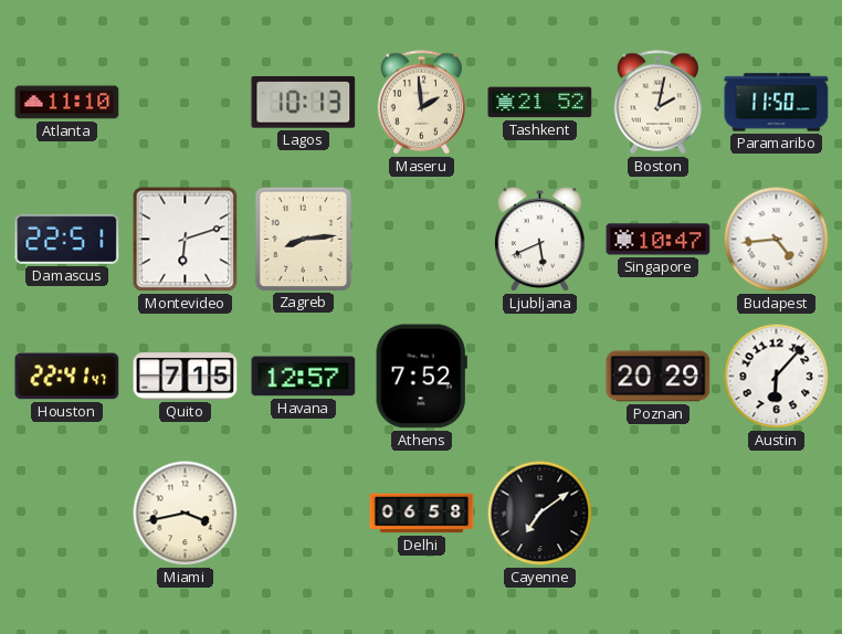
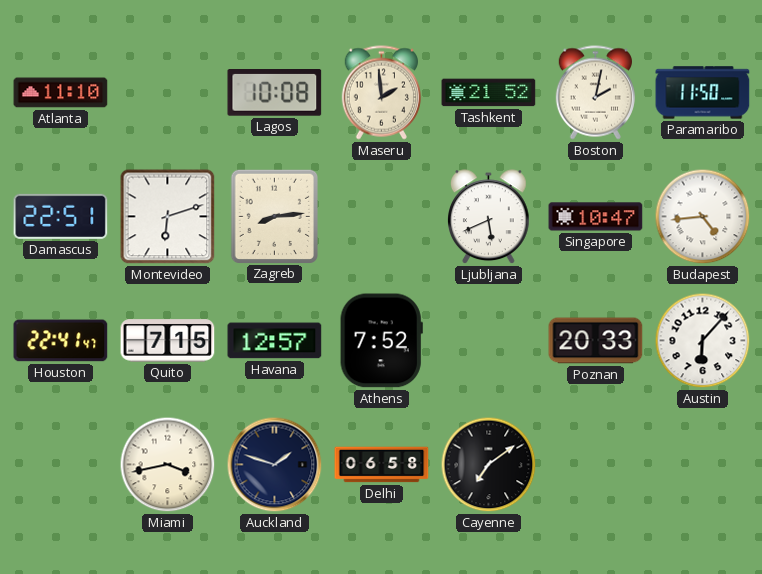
Lagos: 10:13 -> 10:08 (275, 93)
Poznan: 20:29 -> 20:33 (596, 341)
Auckland: none -> 1:48 (275, 465)
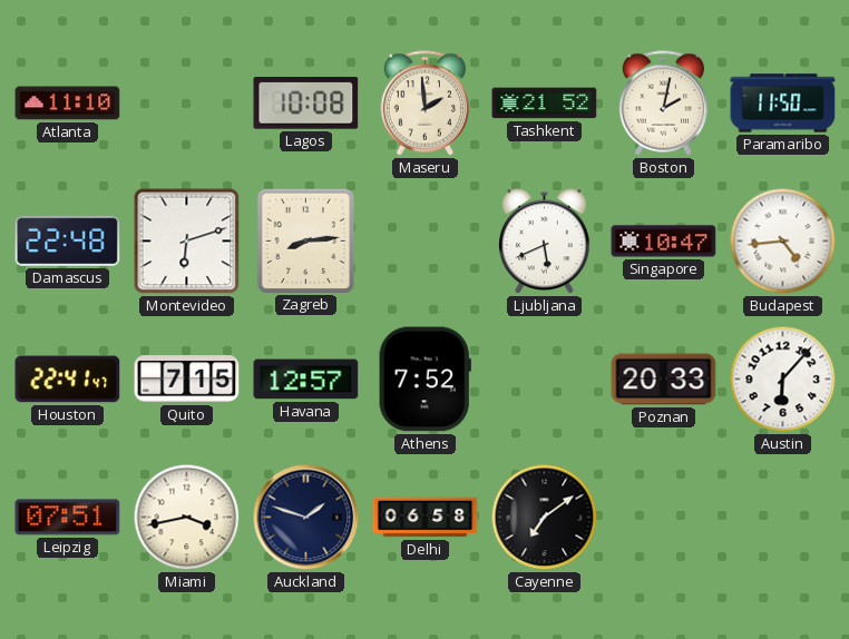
Damascus: 22:51 -> 22:48 (68, 240)
Leipzig: none -> 07:51 (68, 518)
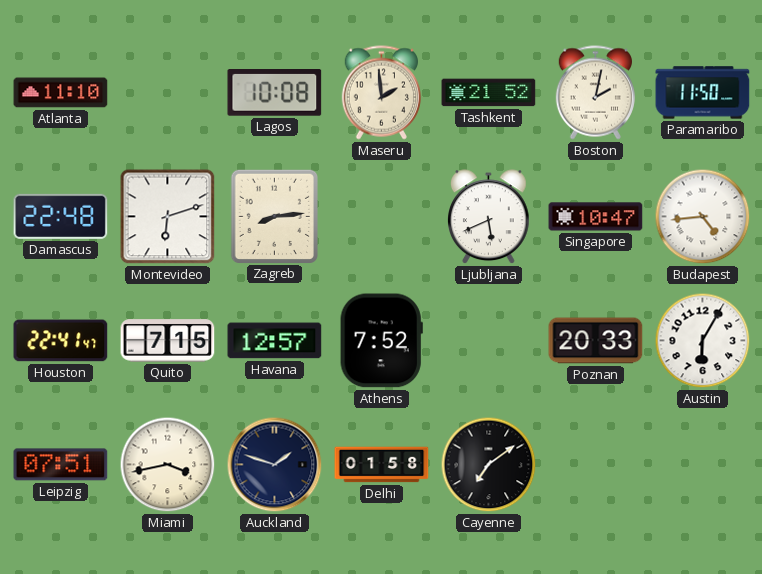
Austin: 6:07 -> 6:05 (703, 341)
Delhi: 06:58 -> 01:58 (382, 465)
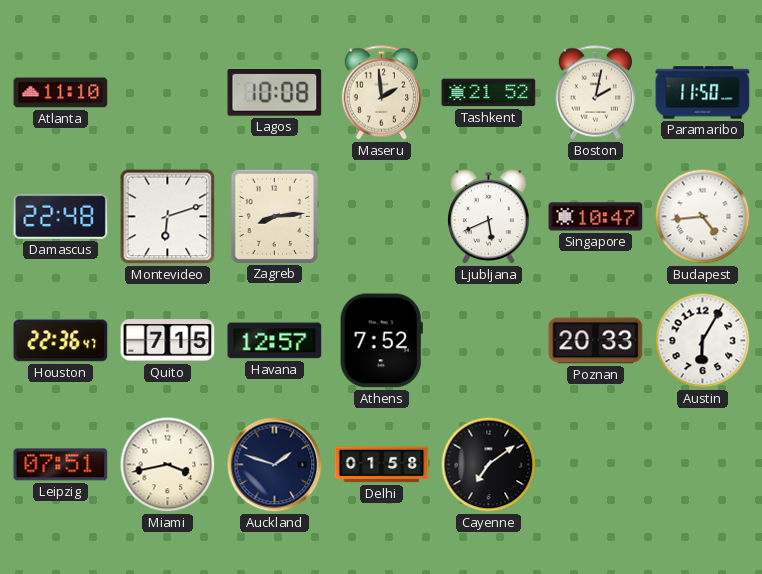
Houston: 22:41 -> 22:36 (61, 341)
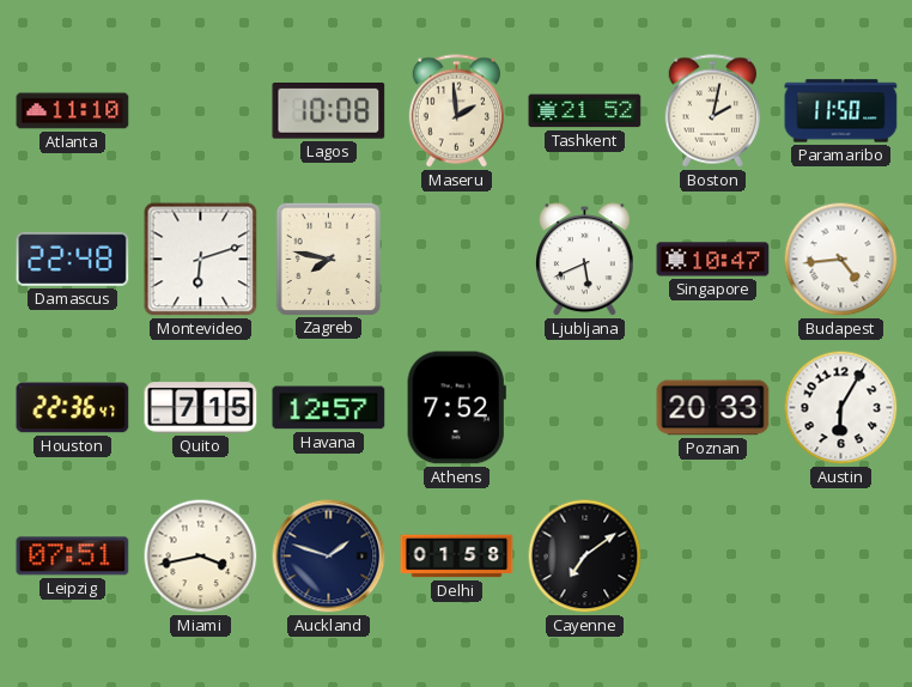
Zagreb: 8:14 -> 7:47 (328, 259)
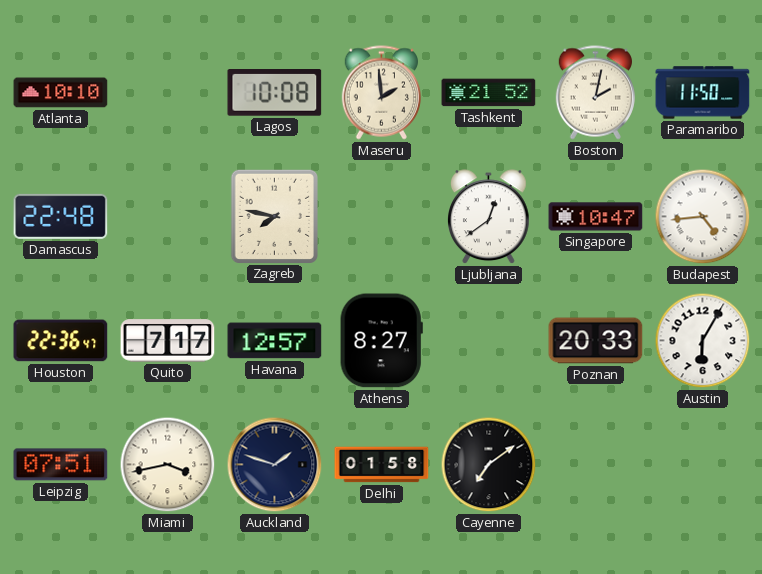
Atlanta: 11:10 -> 10:10 (61, 93)
Montevideo: 6:12 -> none (201, 260)
Ljubljana: 5:41 -> 12:39 (489, 217)
Quito: 7:15 -> 7:17 (168, 341)
Athens: 7:52 -> 8:27 (381, 341)
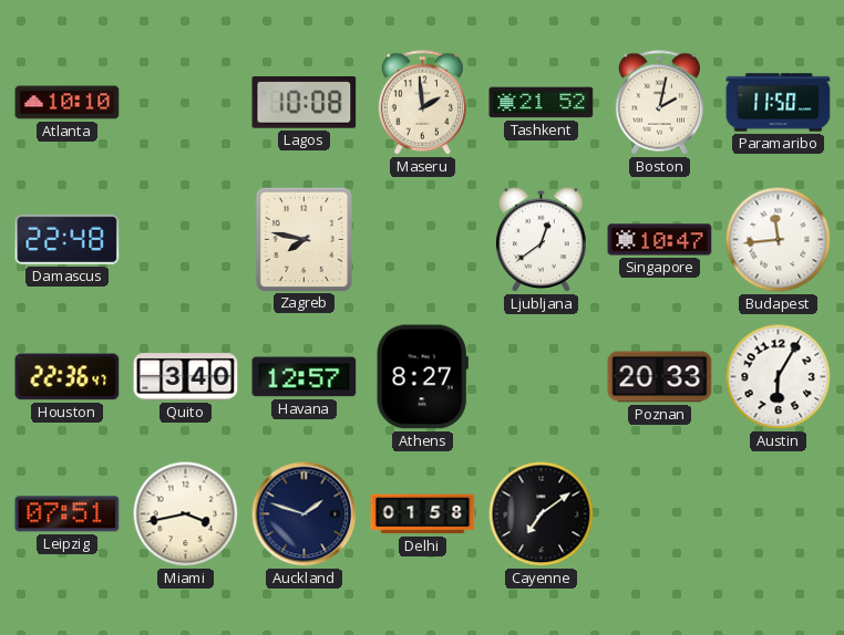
Budapest: 4:44 -> 11:44 (779, 240)
Quito: 7:17 -> 3:40 (186, 377)
